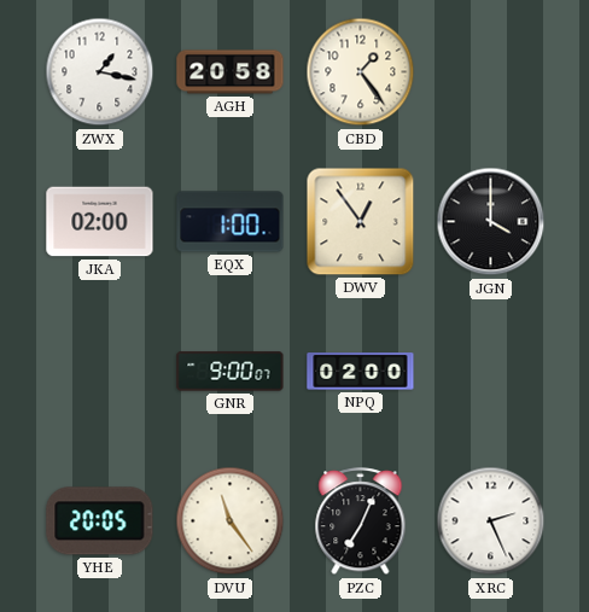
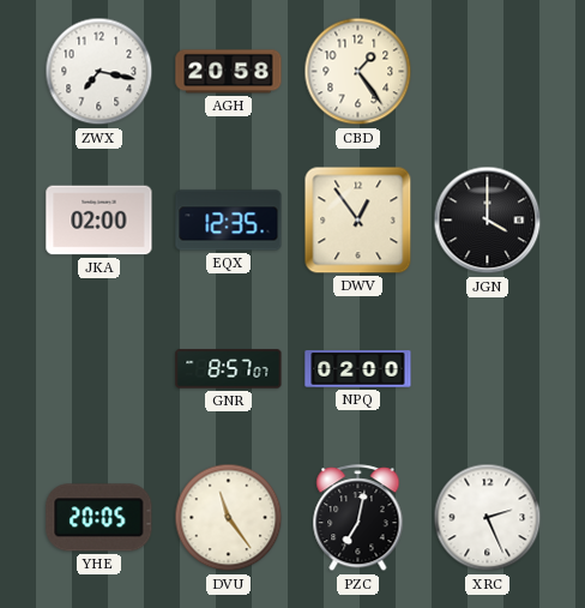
ZWX: 1:17 -> 7:17 (99, 72)
EQX: 1:00 -> 12:35 (229, 221)
GNR: 9:00 -> 8:57 (229, 369)
PZC: 7:04 -> 7:02 (358, 518)
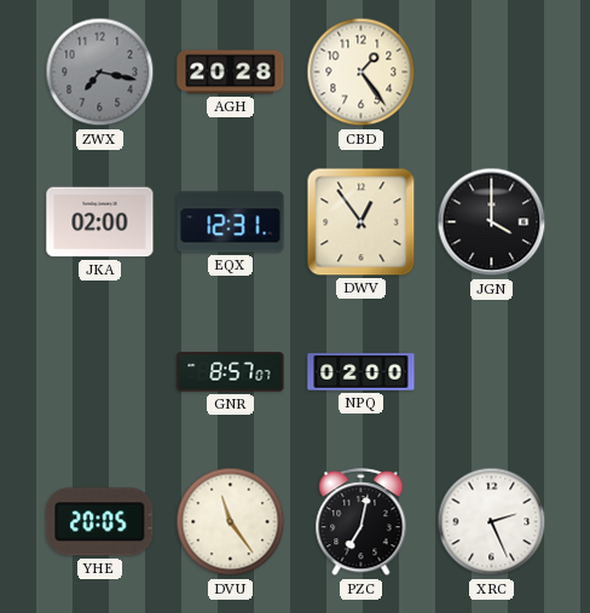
ZWX dial: white -> grey (100, 73)
AGH: 20:58 -> 20:28 (231, 73)
EQX: 12:35 -> 12:31 (231, 222)
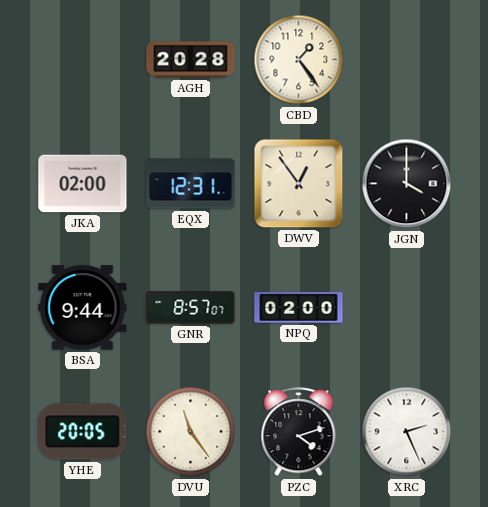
ZWX: 7:17 -> none (100, 73)
BSA: none -> 9:44 (83, 308)
PZC: 7:02 -> 4:12 (299, 432)
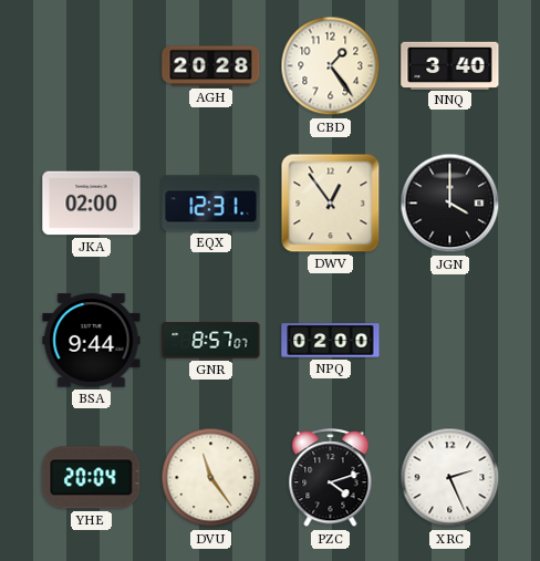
NNQ: none -> 3:40 (450, 65)
YHE: 20:05 -> 20:04 (92, 478)
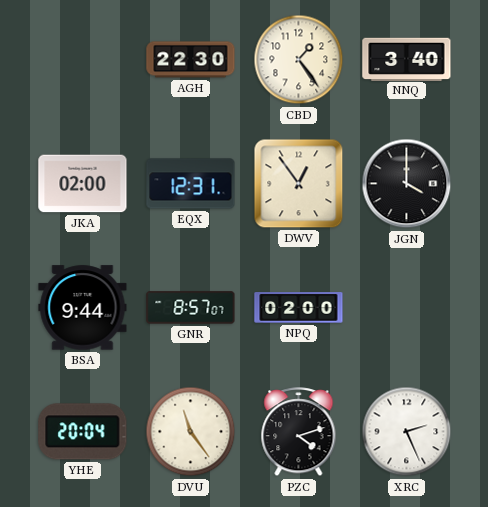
AGH: 20:28 -> 22:30 (191, 60)
